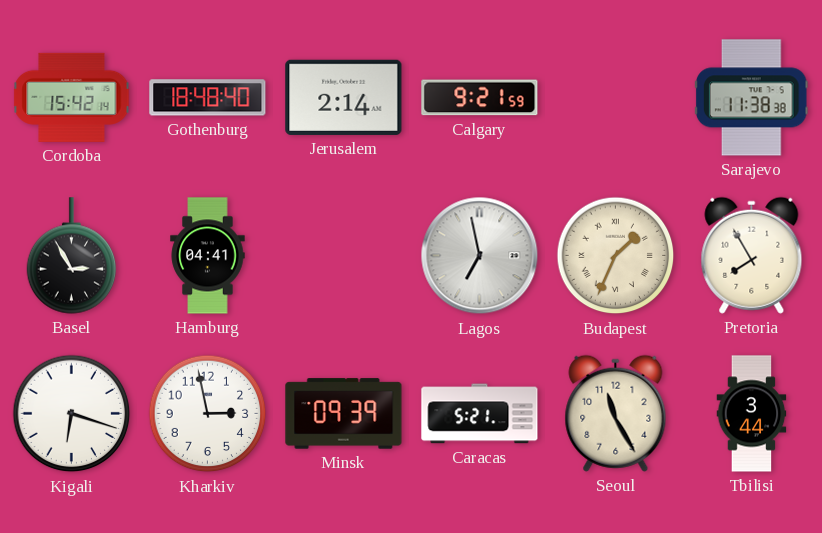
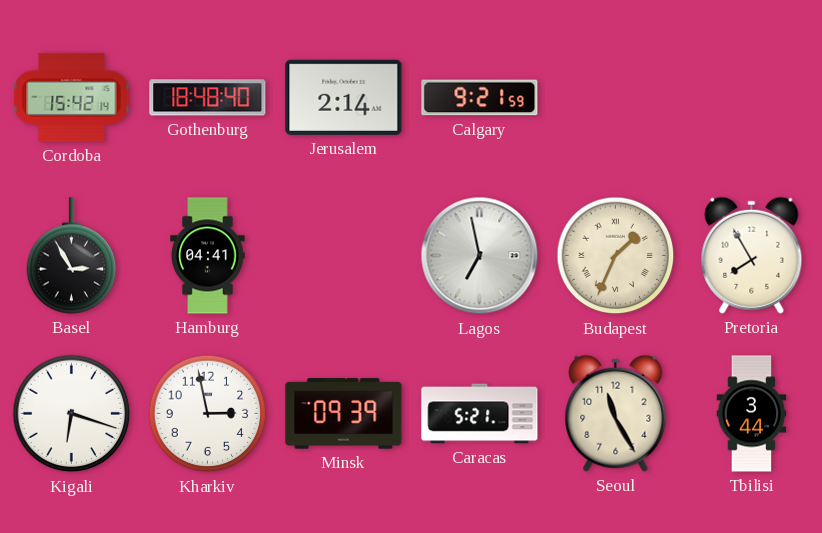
Sarajevo: 11:38 -> none (751, 98)
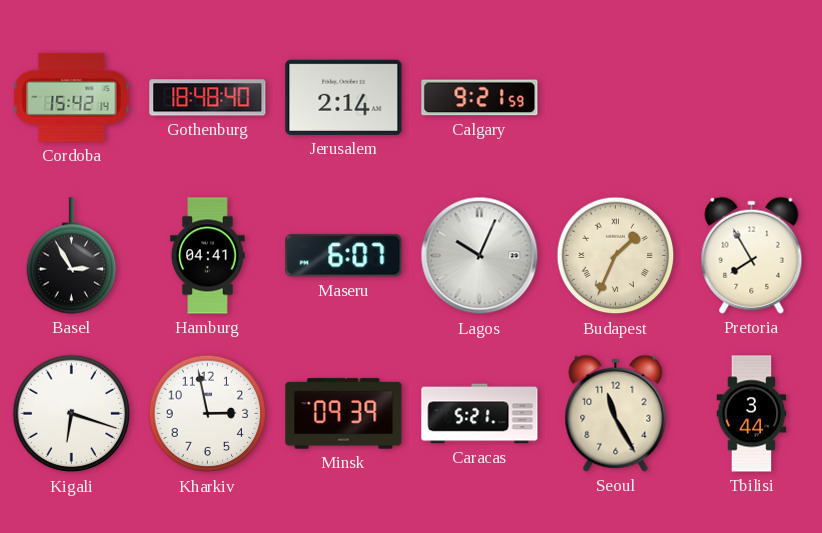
Maseru: none -> 6:07 (344, 256)
Lagos: 6:58 -> 10:04 (480, 256)
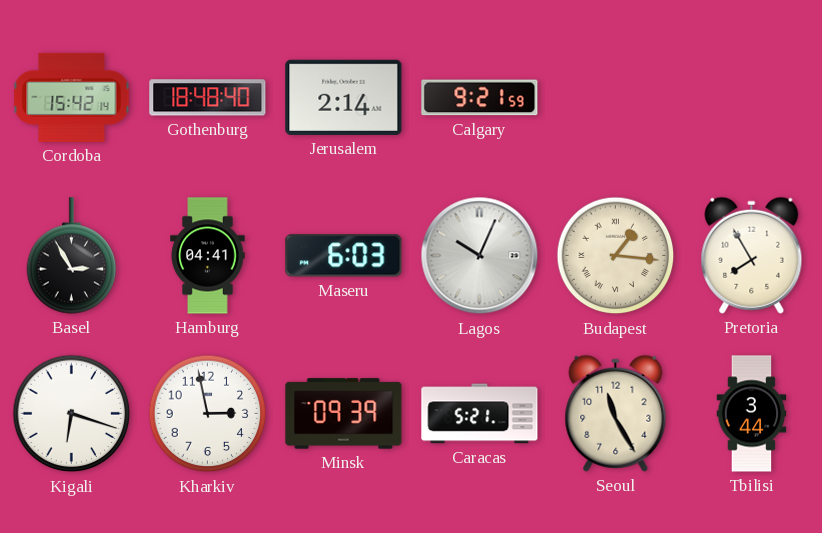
Maseru: 6:07 -> 6:03 (344, 256)
Budapest: 1:34 -> 1:16 (616, 256)
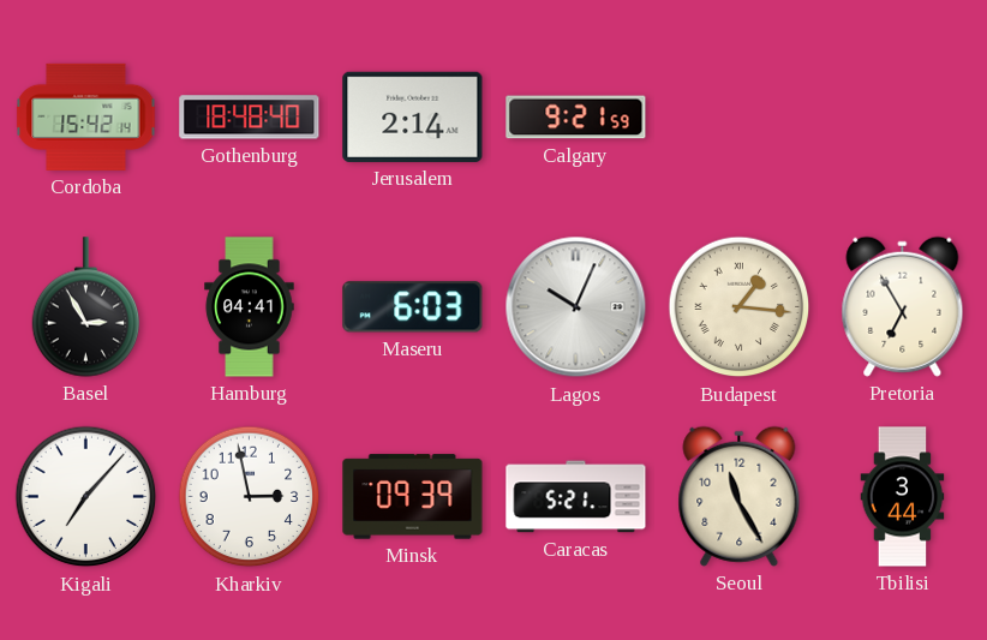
Pretoria: 7:55 -> 6:55 (903, 306)
Kigali: 6:18 -> 7:07 (86, 497)
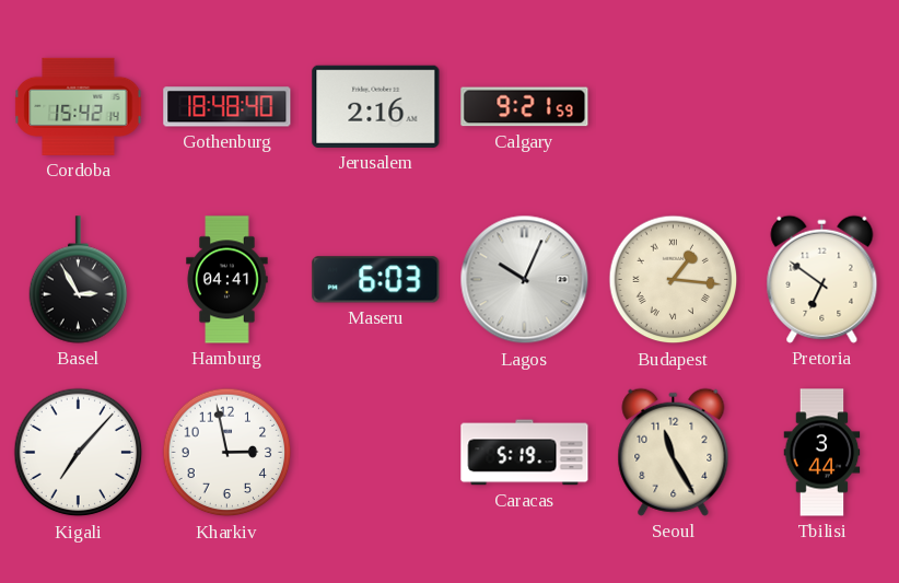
Jerusalem: 2:14 -> 2:16 (376, 106)
Pretoria: 6:55 -> 6:51 (822, 279)
Minsk: 09:39 -> none (413, 497)
Caracas: 5:21 -> 5:19 (525, 453)
